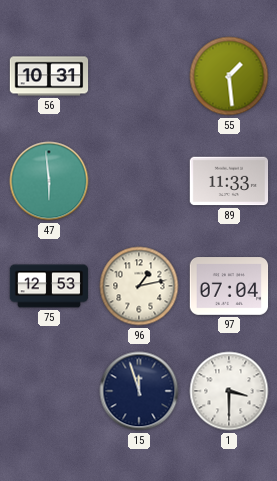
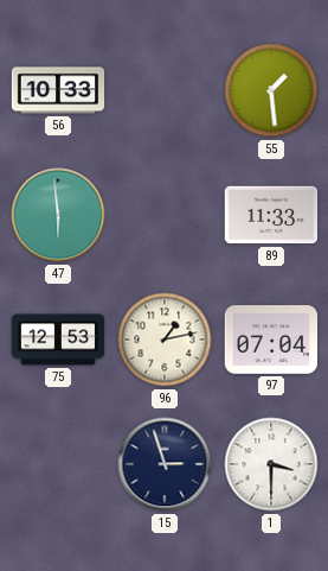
56: 10:31 -> 10:33 (58, 90)
15: 11:57 -> 2:57 (165, 464)
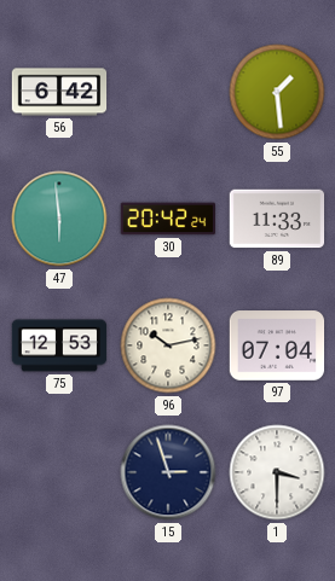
56: 10:33 -> 6:42 (59, 92)
30: none -> 20:42 (168, 219)
96: 1:13 -> 10:13 (168, 345)
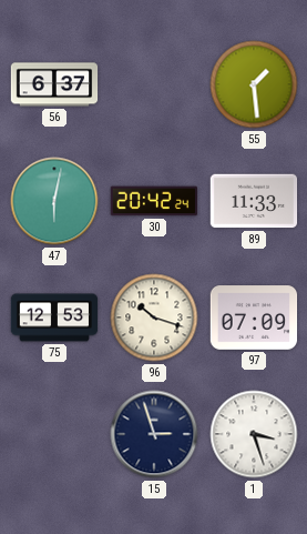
56: 6:42 -> 6:37 (54, 84)
47: 5:59 -> 6:02 (54, 201)
96: 10:13 -> 10:18 (154, 318)
97: 07:04 -> 07:09 (254, 318)
1: 3:30 -> 3:27 (254, 434)
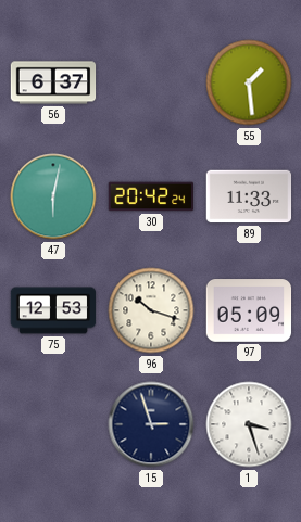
97: 07:09 -> 05:09 (249, 310)
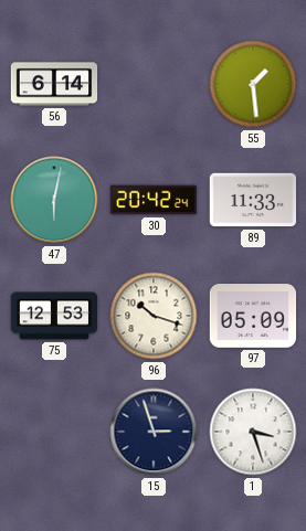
56: 6:37 -> 6:14 (54, 84)
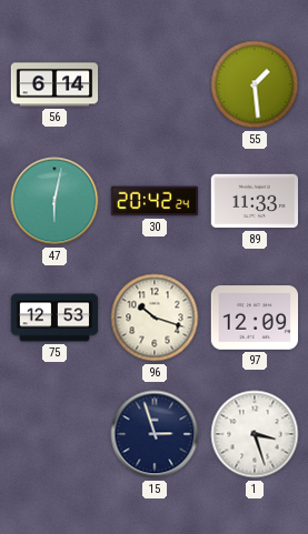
97: 05:09 -> 12:09 (255, 318)
